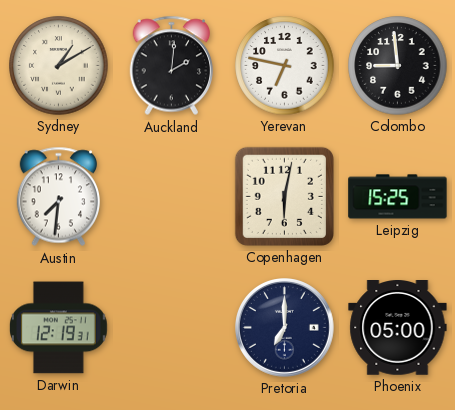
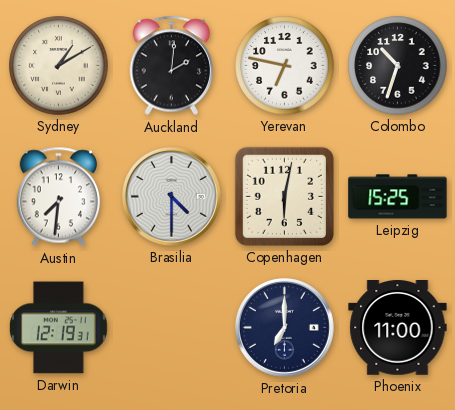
Colombo: 8:59 -> 10:33 (398, 66)
Brasilia: none -> 4:30 (172, 197)
Phoenix: 05:00 -> 11:00 (398, 328)
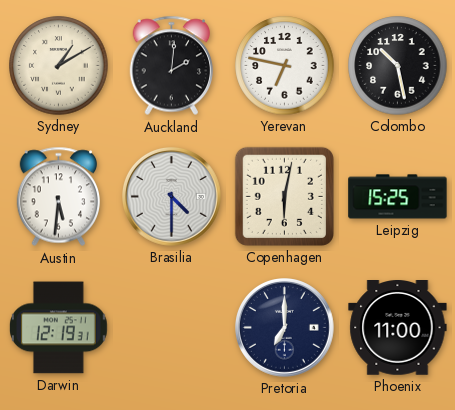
Colombo: 10:33 -> 10:28 (398, 66)
Austin: 7:31 -> 5:31 (58, 197)
